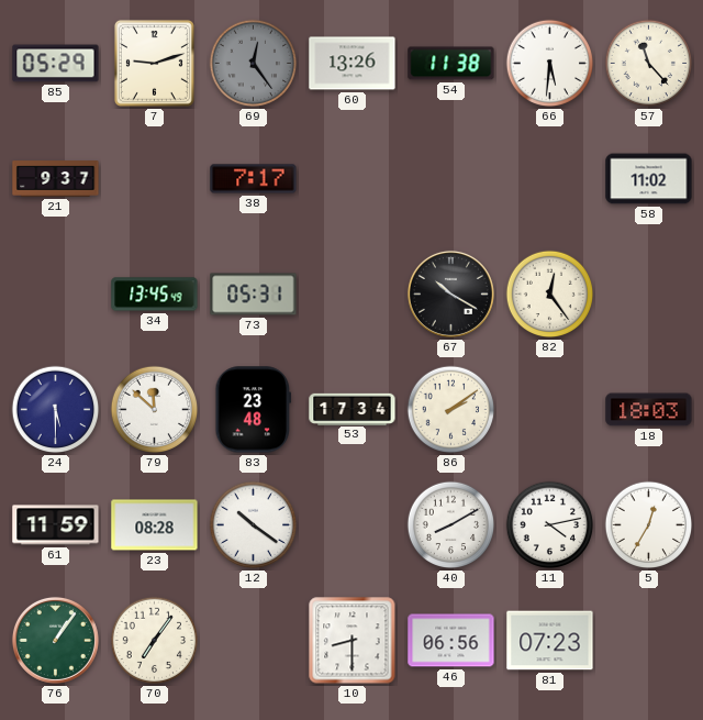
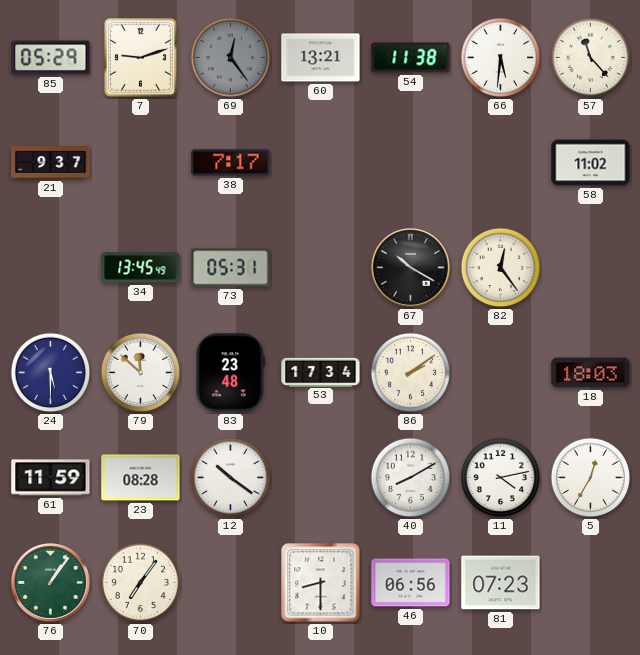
60: 13:26 -> 13:21 (321, 58)
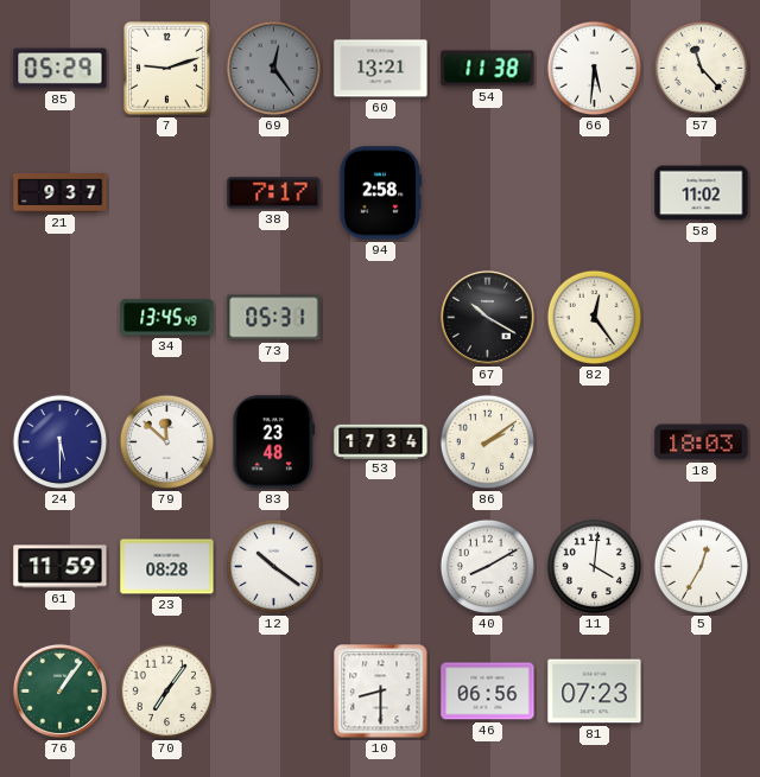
94: none -> 2:58 (379, 193)
11: 4:13 -> 4:01 (595, 567)
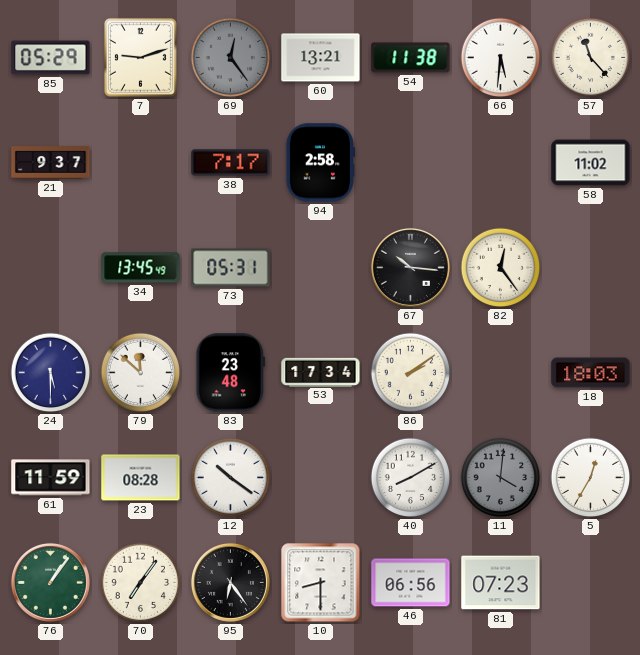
67: 10:20 -> 10:16 (410, 267)
11 dial: white -> grey (501, 478)
95: none -> 6:24 (230, 582)
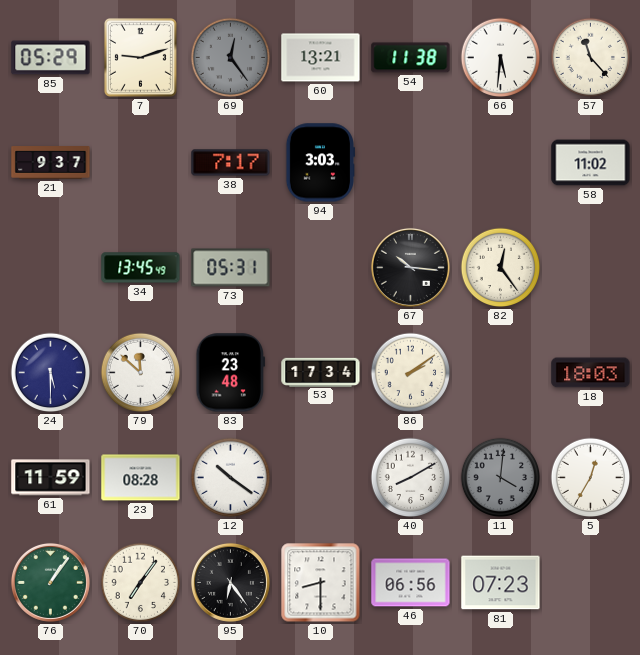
94: 2:58 -> 3:03 (319, 163)
